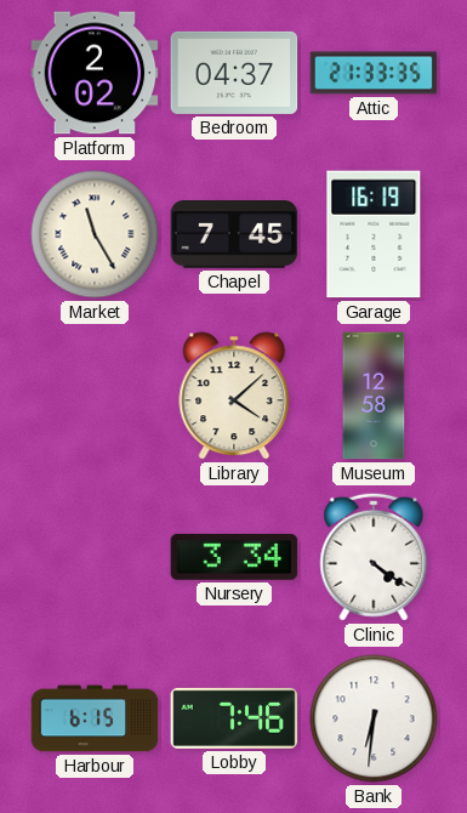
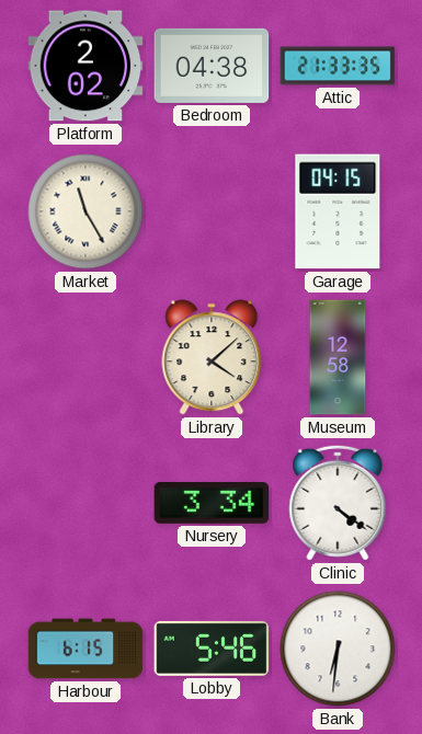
Bedroom: 04:37 -> 04:38 (212, 66)
Chapel: 7:45 -> none (234, 234)
Garage: 16:19 -> 04:15 (338, 211)
Lobby: 7:46 -> 5:46 (212, 649)
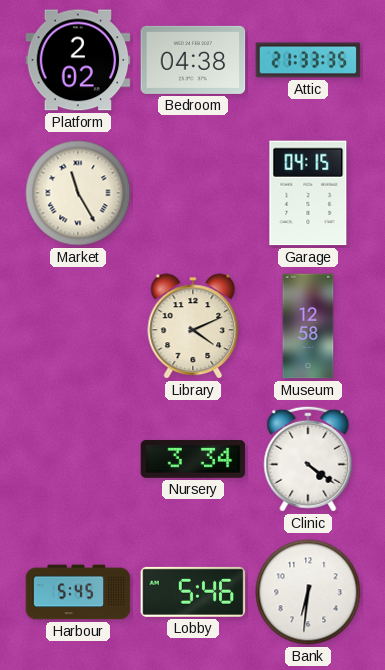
Library: 4:08 -> 4:11 (193, 326)
Harbour: 6:15 -> 5:45 (78, 592)
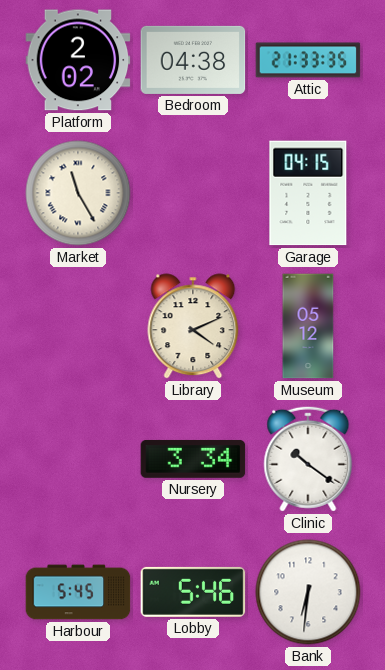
Museum: 12:58 -> 05:12 (308, 326)
Clinic: 4:21 -> 10:21 (308, 459)
